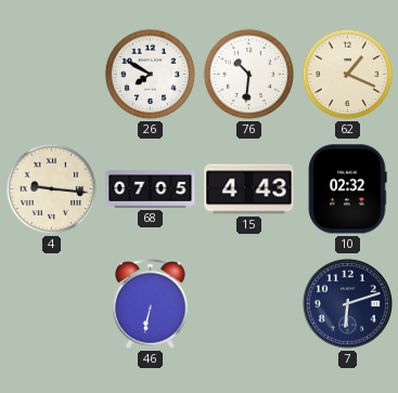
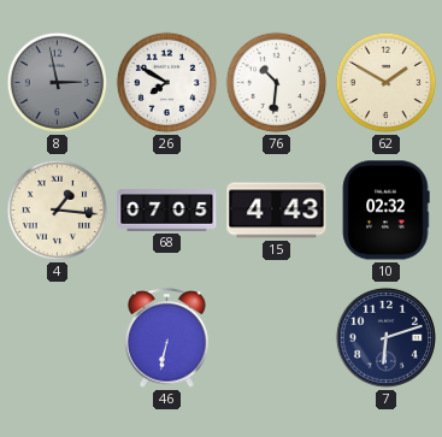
8: none -> 2:58 (58, 83)
62: 1:19 -> 1:50 (387, 83)
4: 9:16 -> 1:16 (58, 211)
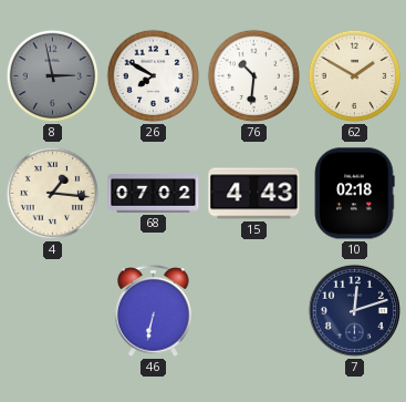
68: 07:05 -> 07:02 (154, 194)
10: 02:32 -> 02:18 (354, 194)
7: 6:12 -> 12:12 (354, 310)
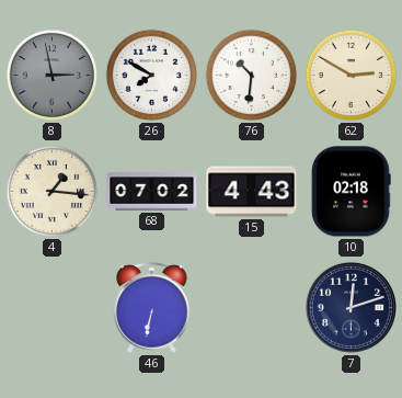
62: 1:50 -> 2:50 (352, 76)
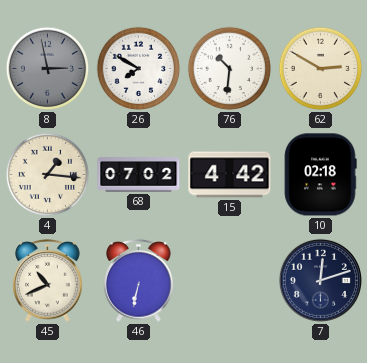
15: 4:43 -> 4:42 (230, 175)
45: none -> 10:41 (48, 281)
